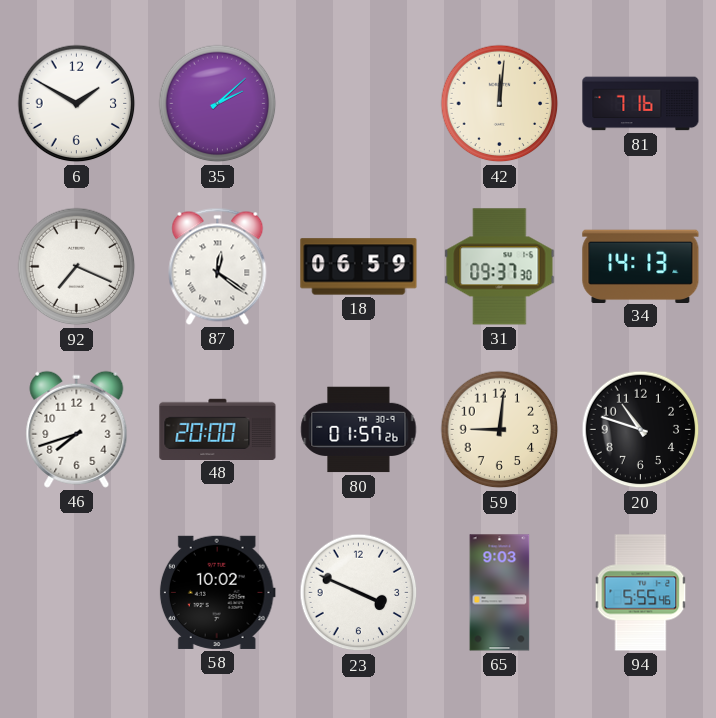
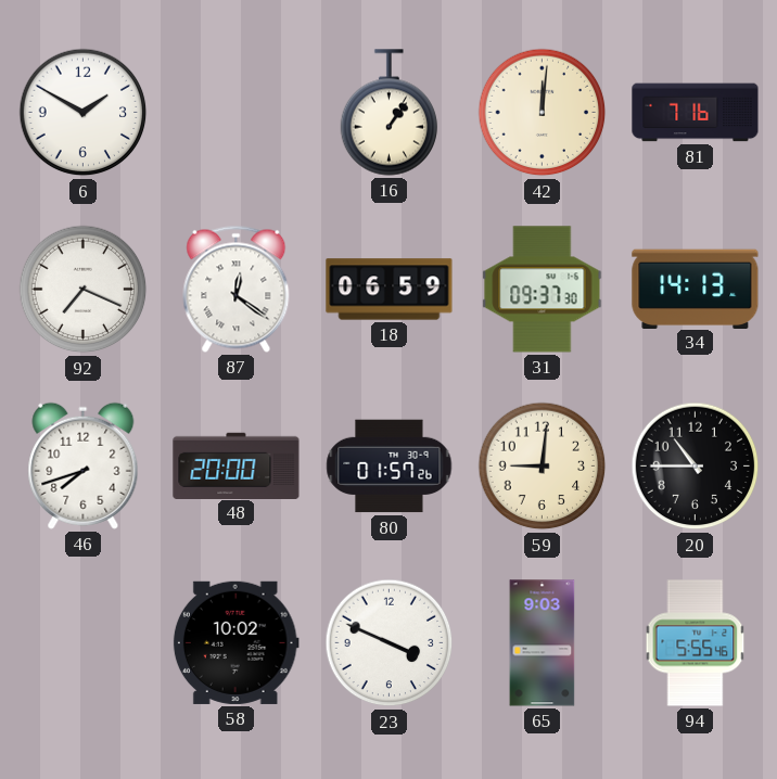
35: 2:08 -> none (218, 104)
16: none -> 1:06 (390, 113)
20: 10:48 -> 10:45 (696, 467)
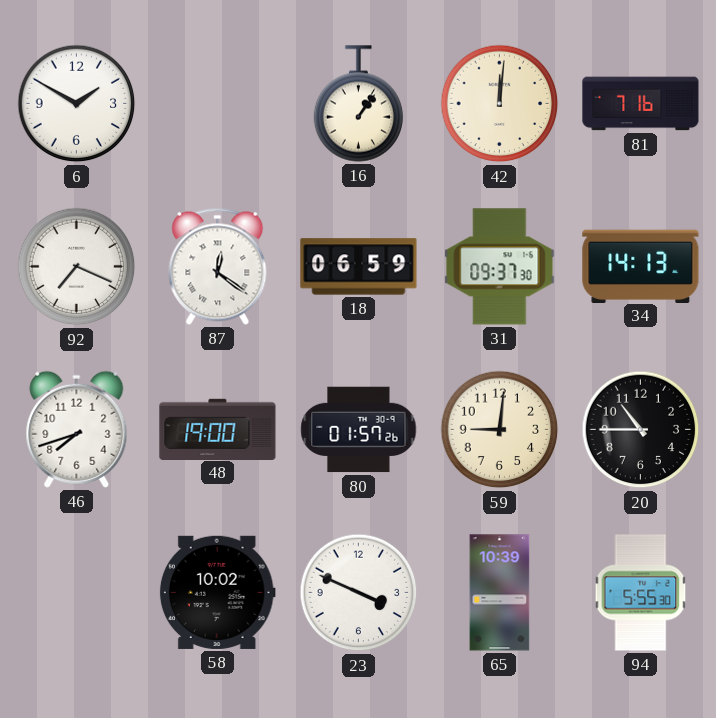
48: 20:00 -> 19:00 (218, 429)
65: 9:03 -> 10:39 (500, 593)
94: 5:55:46 -> 5:55:30 (641, 593)
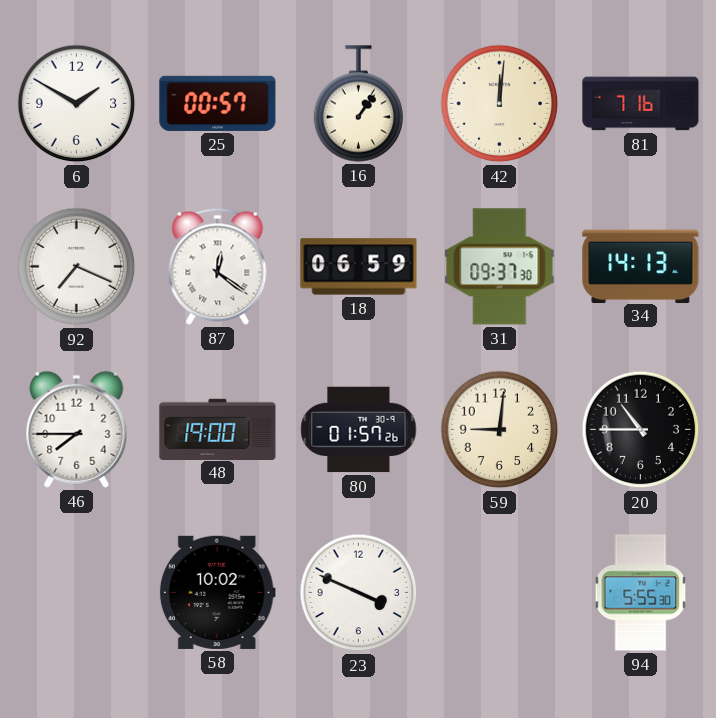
25: none -> 00:57 (218, 103)
46: 7:42 -> 7:45 (77, 429)
65: 10:39 -> none (500, 593)
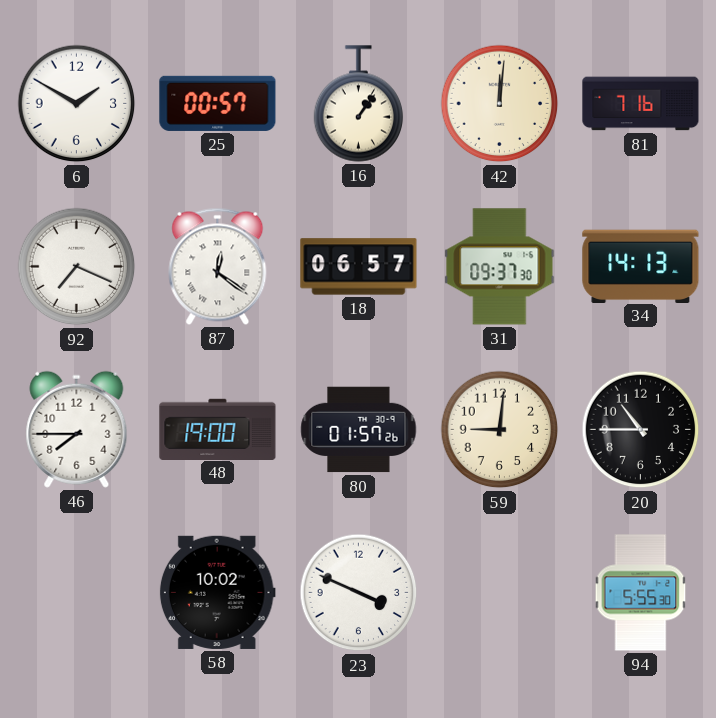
18: 06:59 -> 06:57 (359, 267)
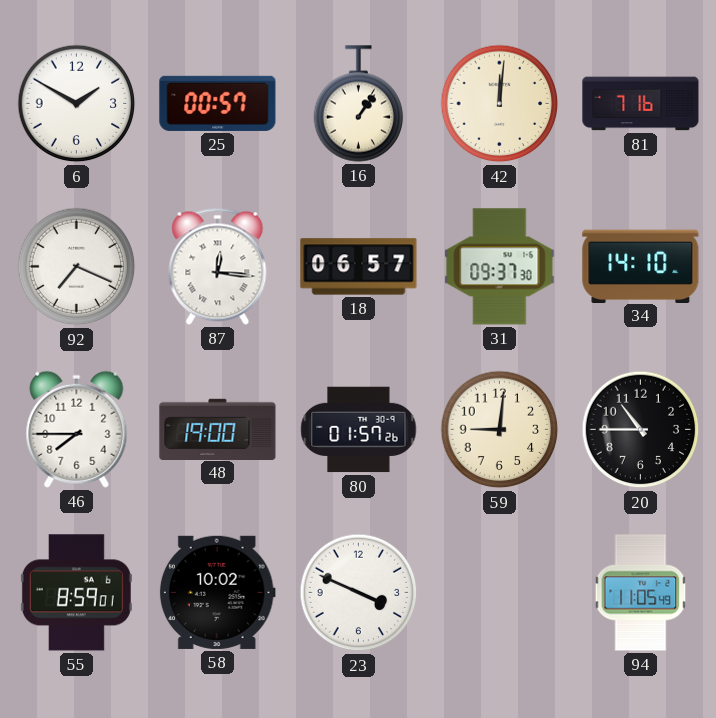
87: 12:21 -> 12:16 (218, 266)
34: 14:13 -> 14:10 (641, 266)
55: none -> 8:59 (76, 593)
94: 5:55 -> 11:05 (641, 593)
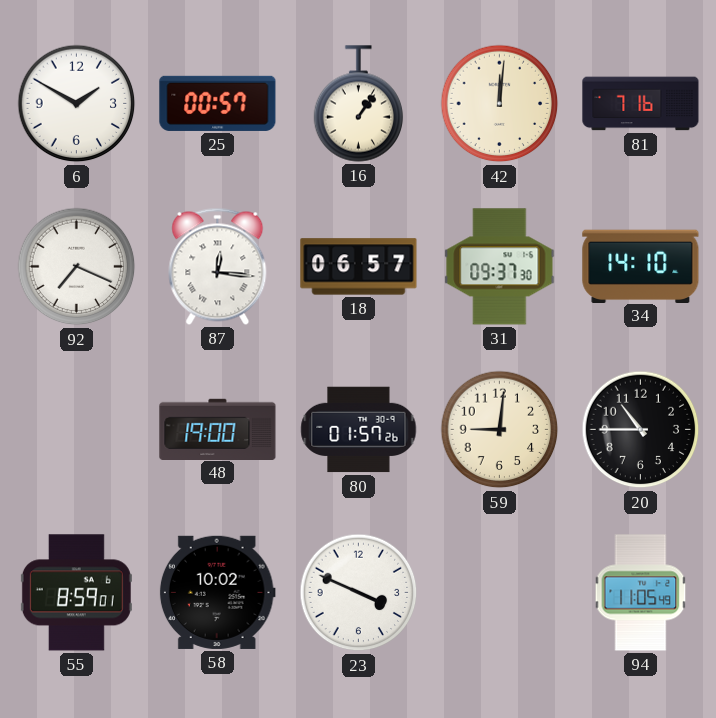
46: 7:45 -> none (77, 429)
